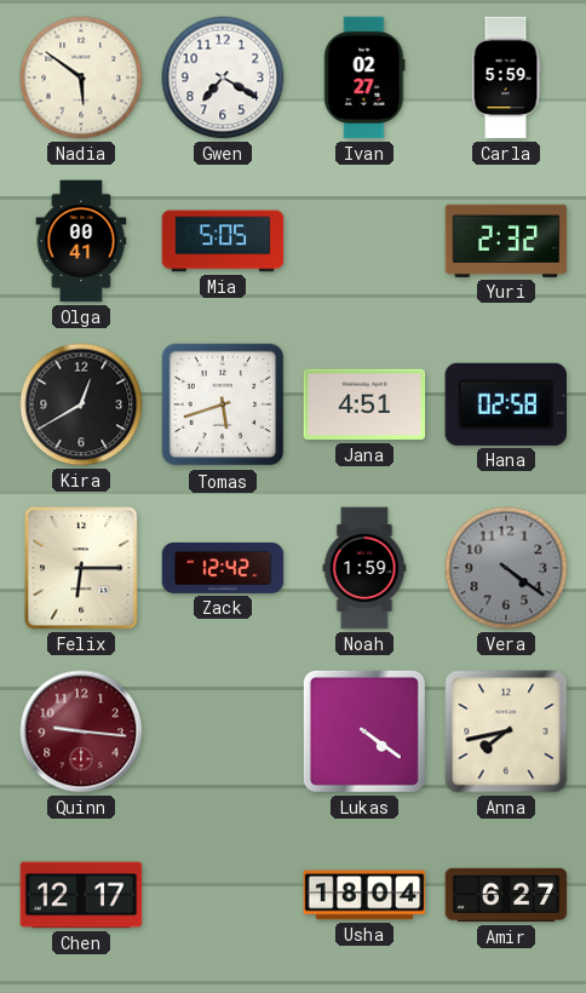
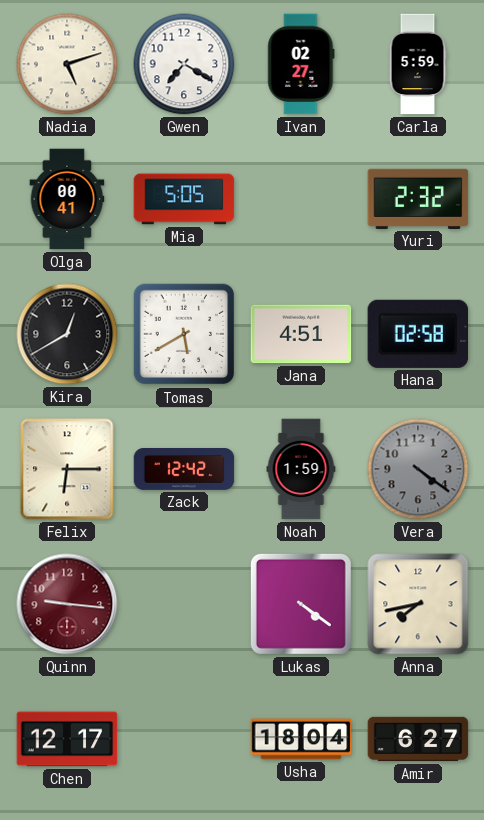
Nadia: 5:51 -> 5:12 (67, 64)
Tomas: 5:42 -> 5:40 (184, 334)
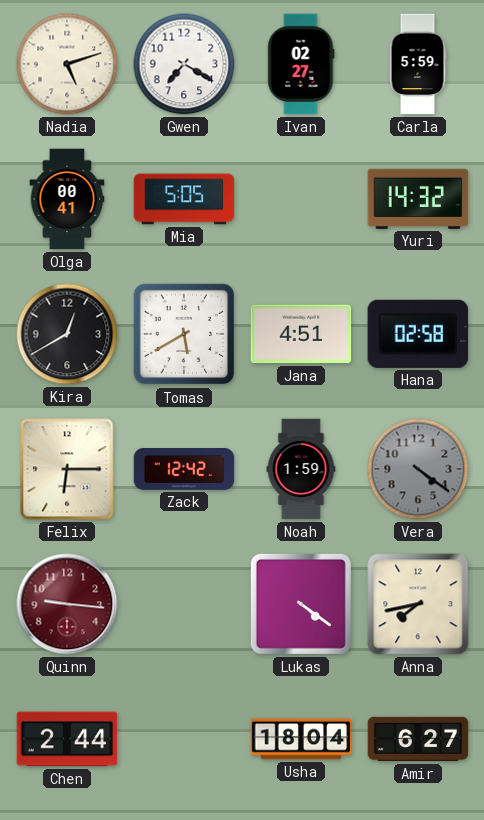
Yuri: 2:32 -> 14:32 (418, 199)
Chen: 12:17 -> 2:44 (67, 739)
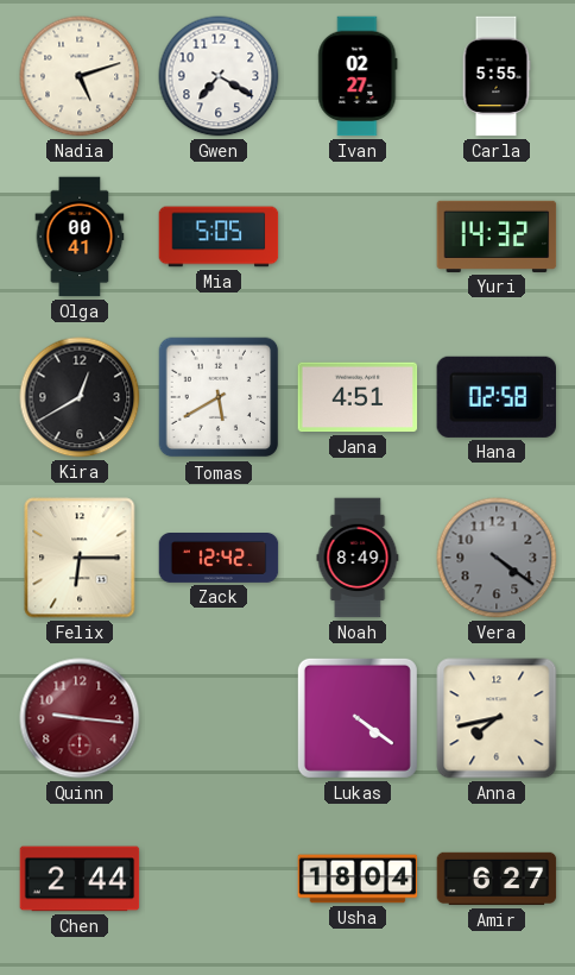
Carla: 5:59 -> 5:55 (497, 76)
Noah: 1:59 -> 8:49 (358, 558)
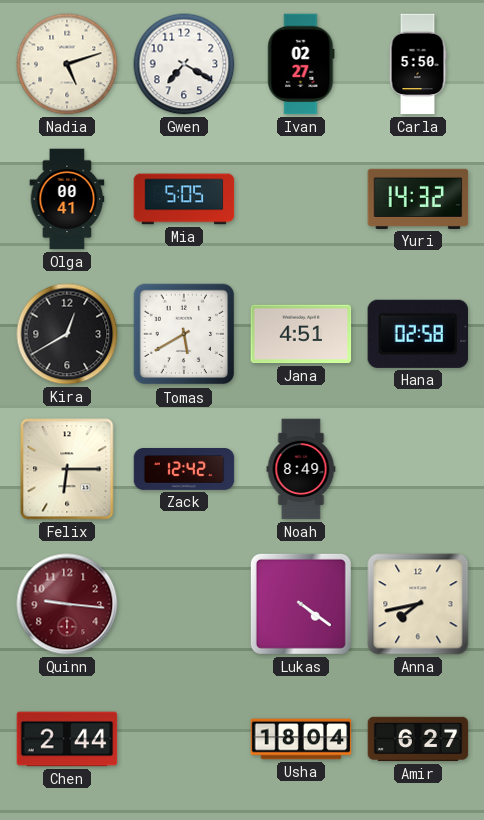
Carla: 5:55 -> 5:50 (418, 64)
Vera: 4:21 -> none (497, 558)
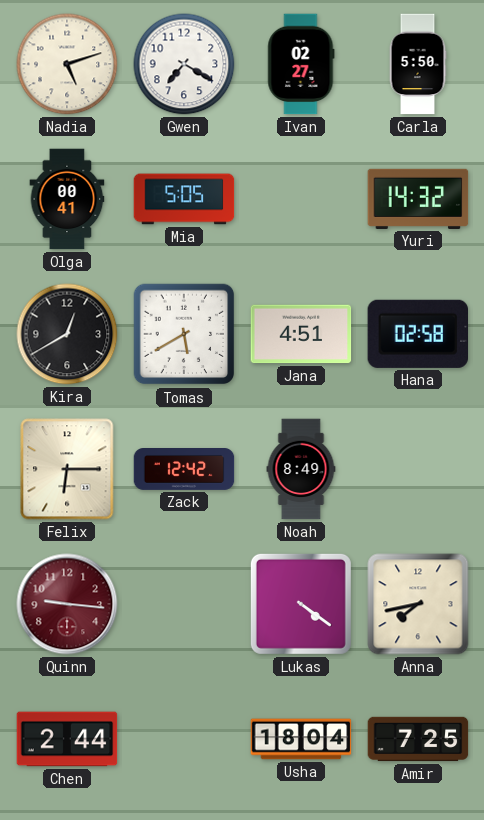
Amir: 6:27 -> 7:25 (418, 739)
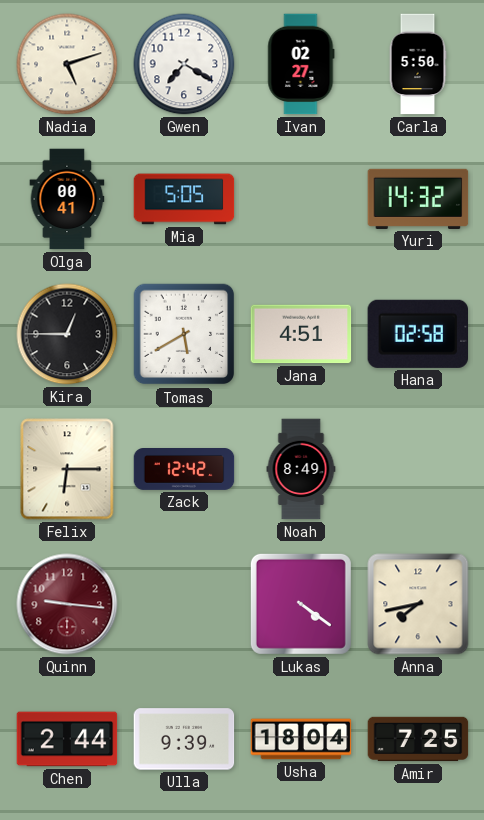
Kira: 12:40 -> 12:45 (67, 334)
Ulla: none -> 9:39 (184, 739)
